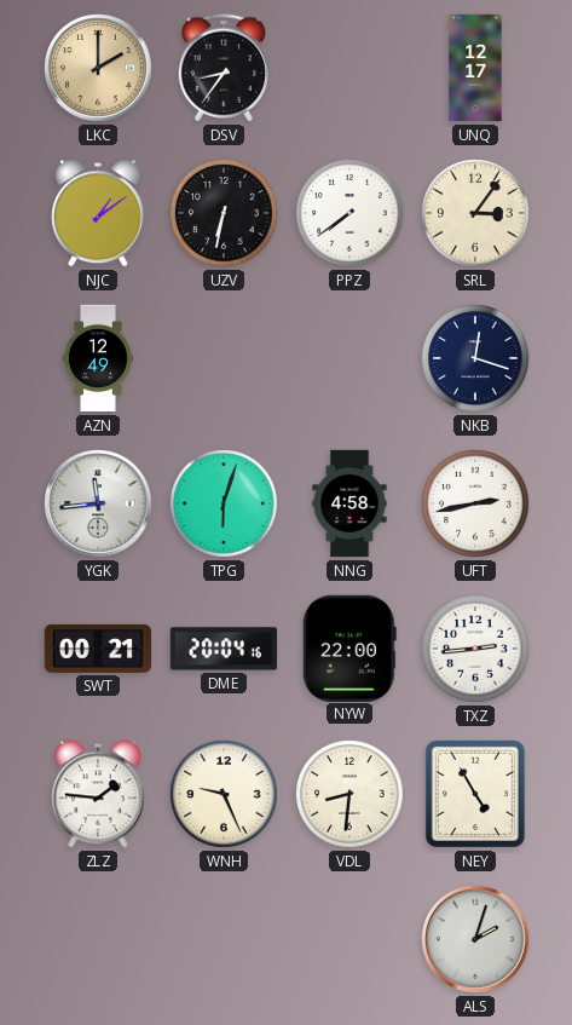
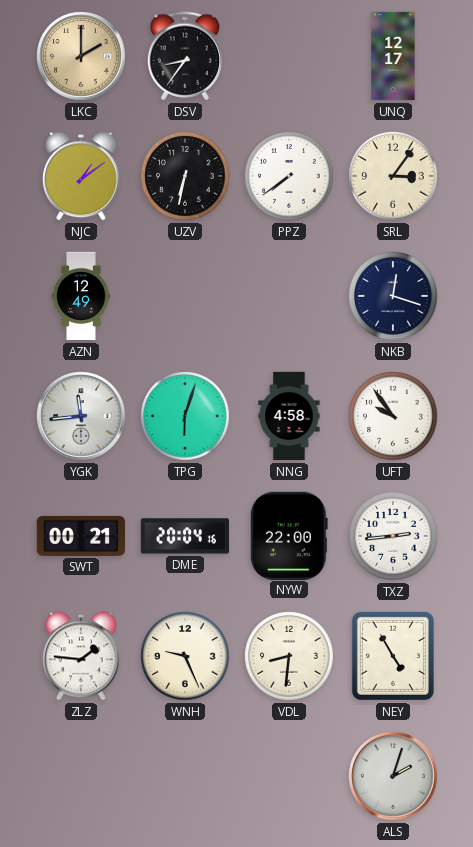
UFT: 2:43 -> 9:54 (393, 416)
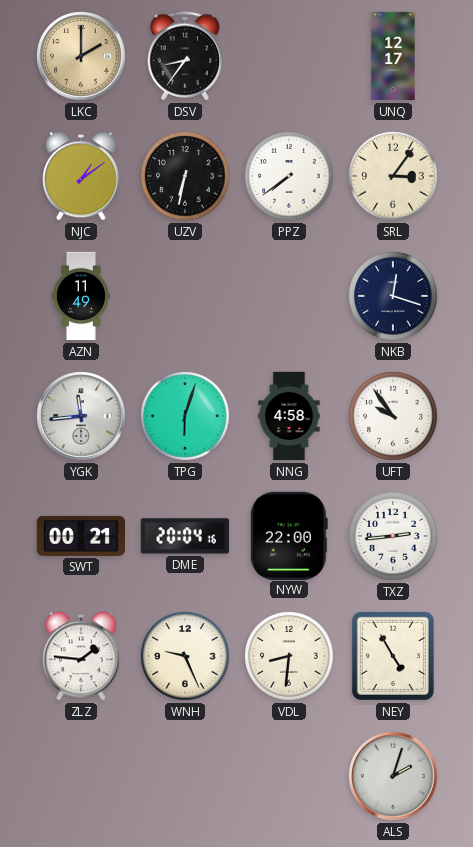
AZN: 12:49 -> 11:49 (81, 296)
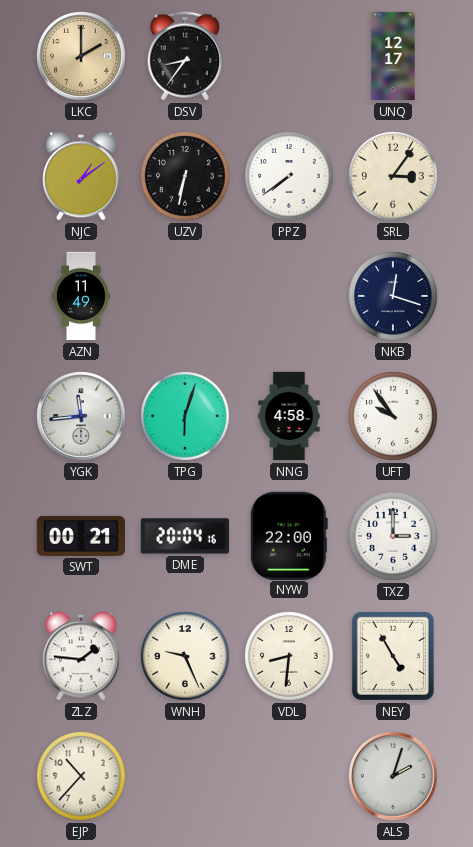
TXZ: 2:44 -> 3:00 (393, 536)
EJP: none -> 10:37 (81, 776)
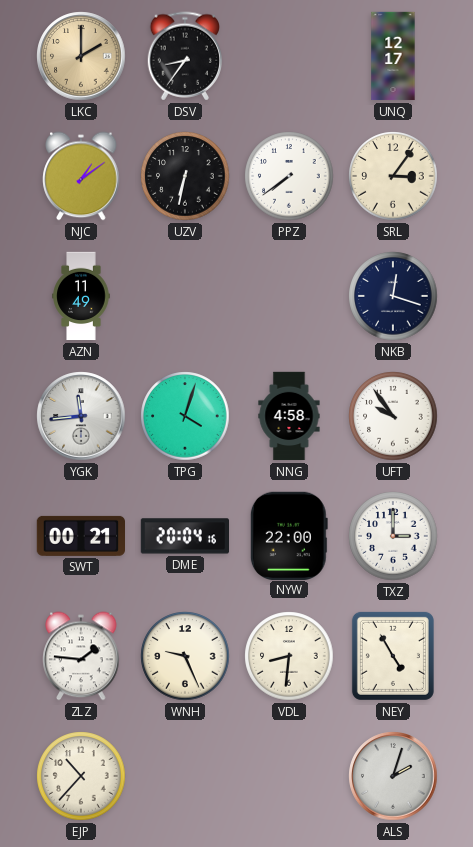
TPG: 6:03 -> 4:03 (185, 416)
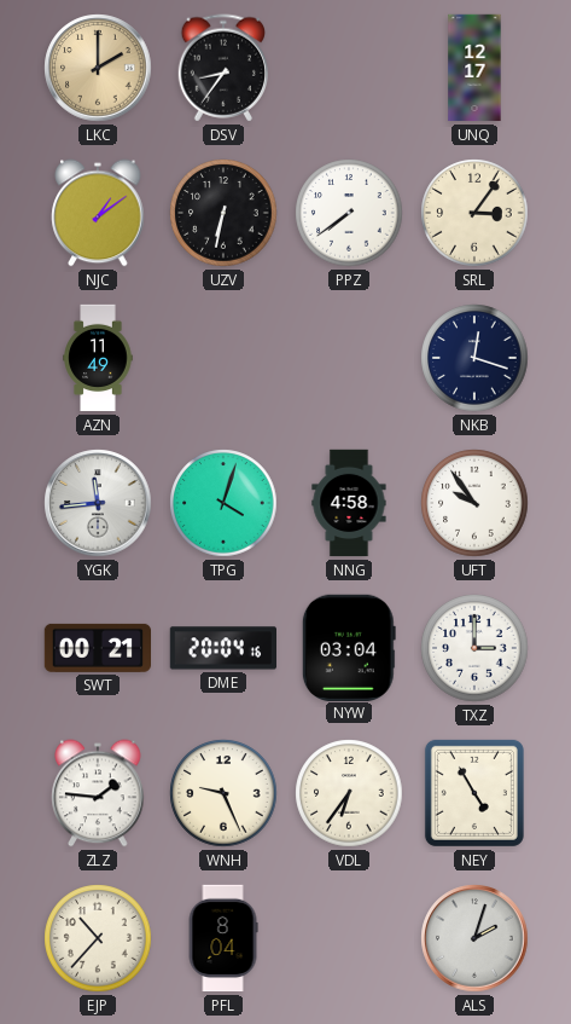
NYW: 22:00 -> 03:04 (349, 647)
VDL: 8:31 -> 6:36 (349, 793)
PFL: none -> 8:04 (223, 938)
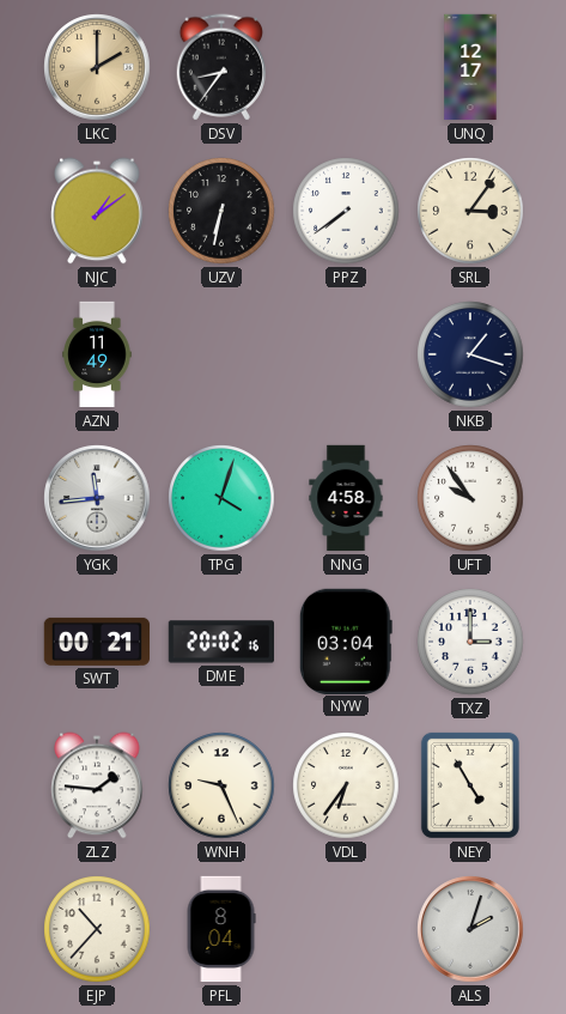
NKB: 12:18 -> 1:18 (470, 354)
DME: 20:04 -> 20:02 (220, 642)
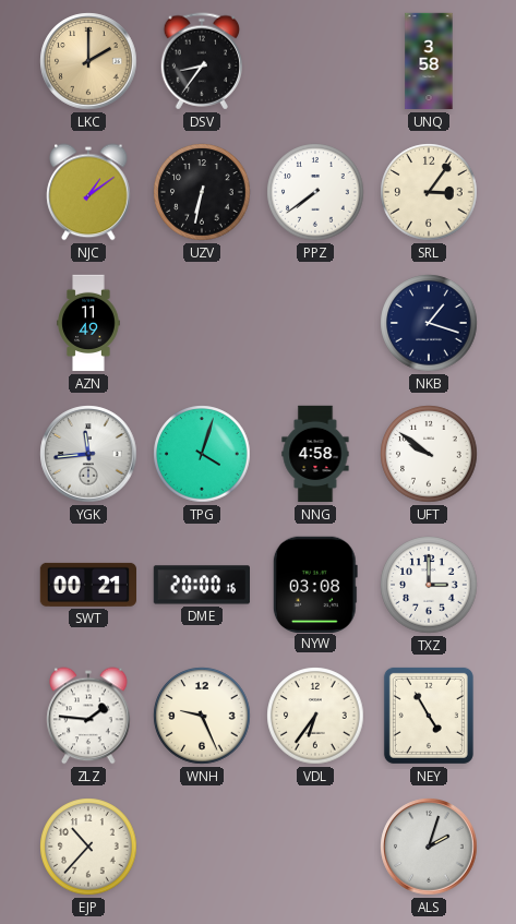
UNQ: 12:17 -> 3:58 (429, 61)
UFT: 9:54 -> 9:51 (429, 454)
DME: 20:02 -> 20:00 (201, 585)
NYW: 03:04 -> 03:08 (315, 584)
PFL: 8:04 -> none (221, 929)
